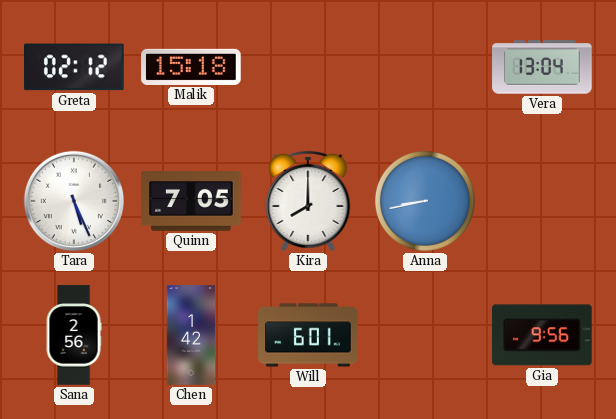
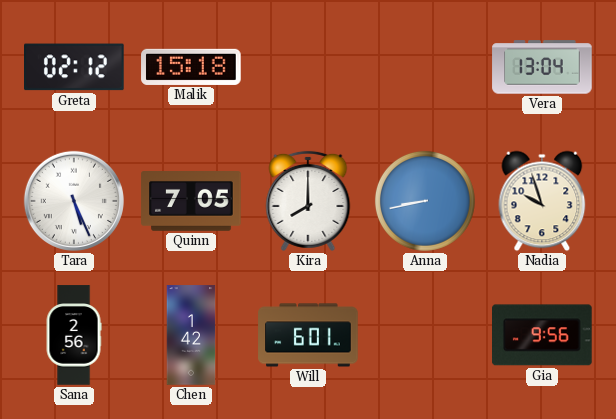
Nadia: none -> 9:57 (542, 201)
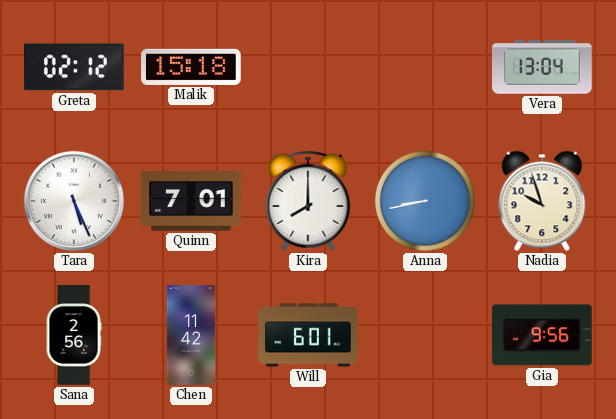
Quinn: 7:05 -> 7:01 (191, 202)
Chen: 1:42 -> 11:42 (191, 335)
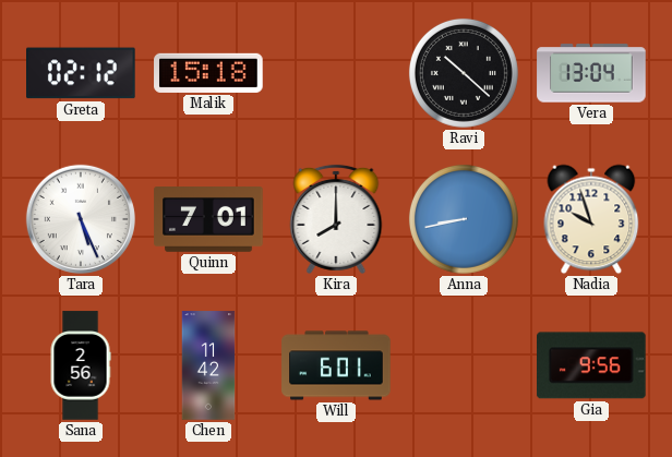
Ravi: none -> 10:22 (464, 73)
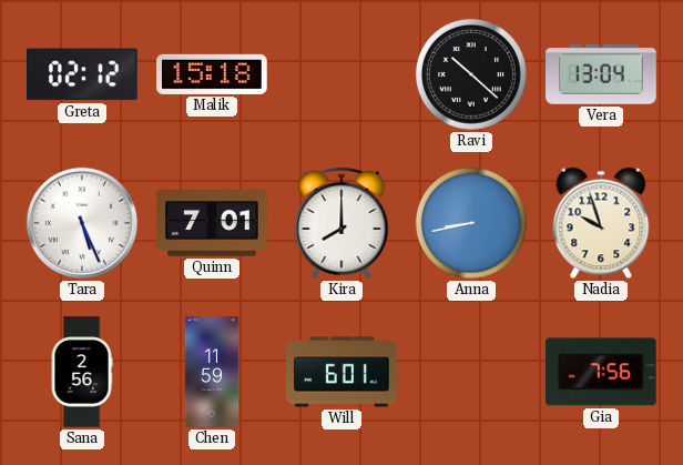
Chen: 11:42 -> 11:59 (212, 372)
Gia: 9:56 -> 7:56 (602, 372)
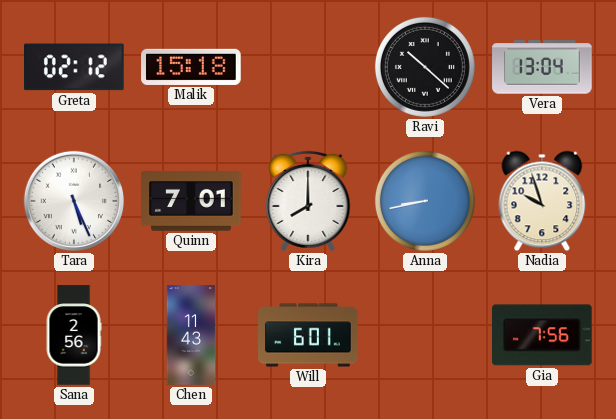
Chen: 11:59 -> 11:43 (191, 335)
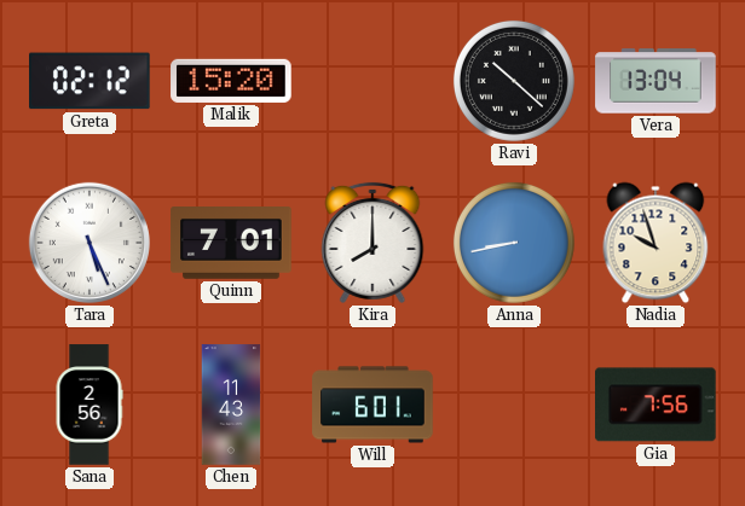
Malik: 15:18 -> 15:20 (231, 81)
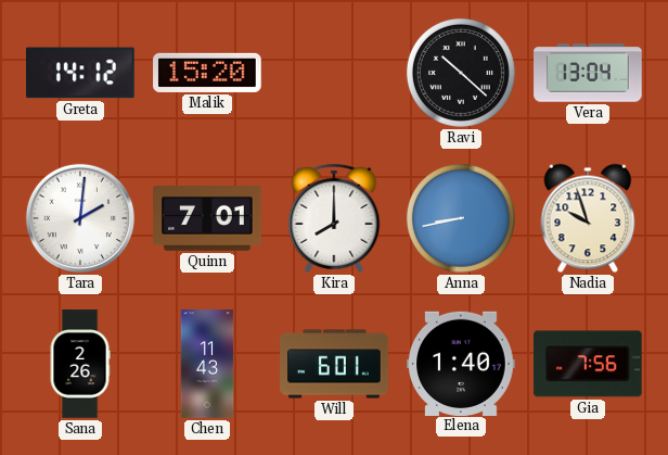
Greta: 02:12 -> 14:12 (81, 73)
Tara: 5:26 -> 2:01 (80, 218)
Sana: 2:56 -> 2:26 (80, 364)
Elena: none -> 1:40 (461, 363)
